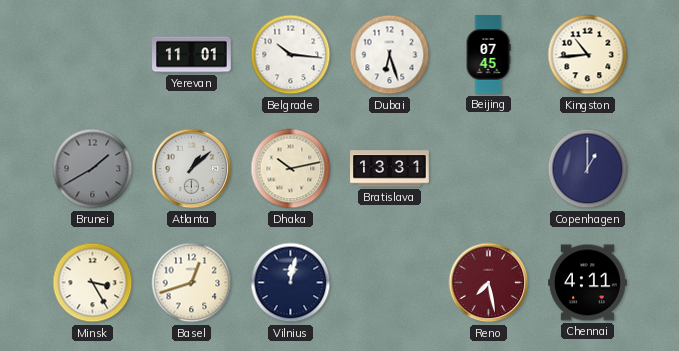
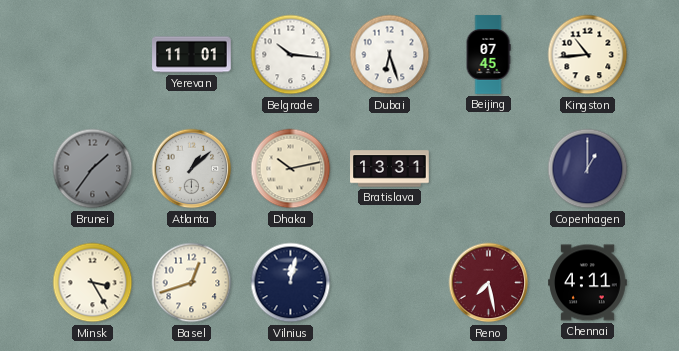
Brunei: 1:40 -> 1:36 (93, 169)
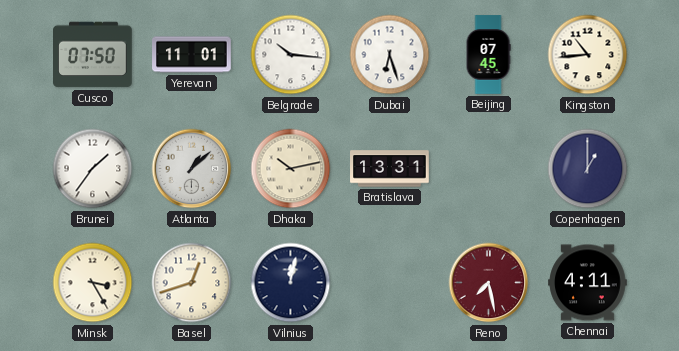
Cusco: none -> 07:50 (93, 55)
Brunei dial: grey -> white (93, 169)
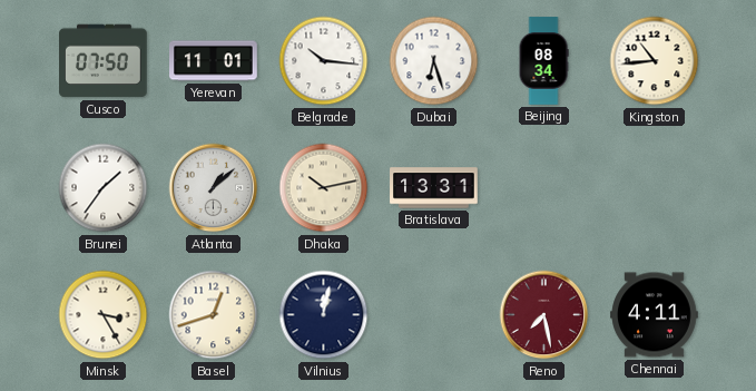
Beijing: 07:45 -> 08:34 (543, 61)
Copenhagen: 1:00 -> none (588, 169)
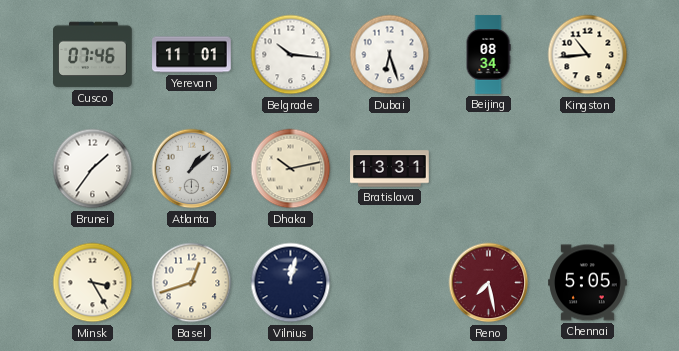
Cusco: 07:50 -> 07:46 (93, 55)
Chennai: 4:11 -> 5:05 (588, 283)
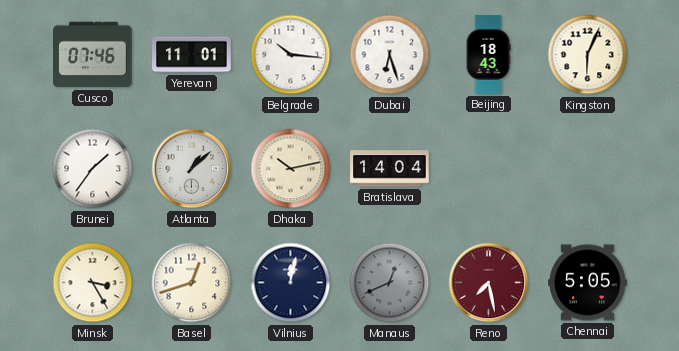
Beijing: 08:34 -> 18:43 (488, 55)
Kingston: 10:44 -> 6:04 (588, 55)
Bratislava: 13:31 -> 14:04 (390, 169)
Manaus: none -> 12:41 (390, 283)
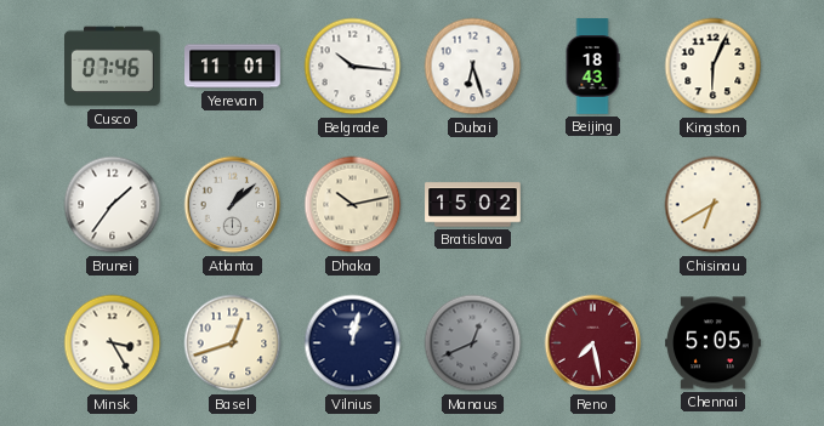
Bratislava: 14:04 -> 15:02 (473, 205)
Chisinau: none -> 6:40 (714, 205)
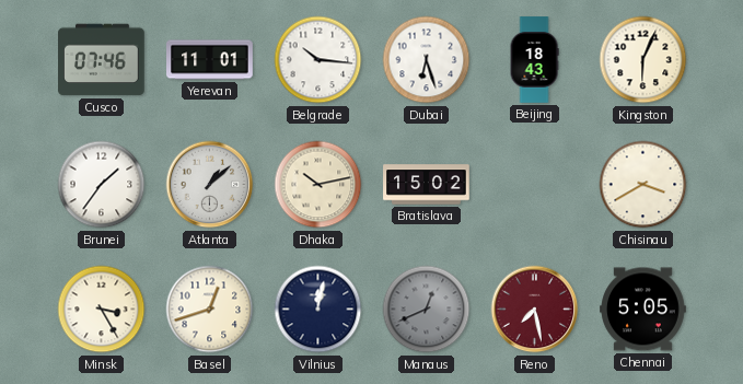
Chisinau: 6:40 -> 3:40 (643, 185)
